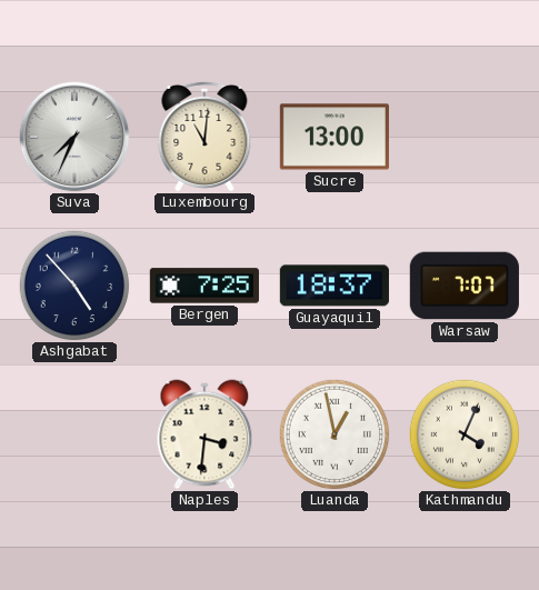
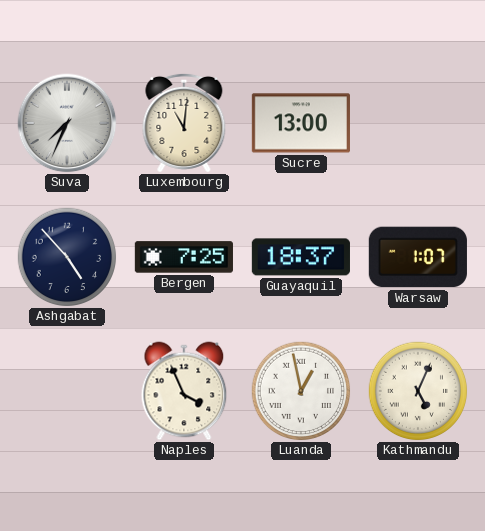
Warsaw: 7:07 -> 1:07 (418, 257)
Naples: 3:31 -> 3:56 (184, 391)
Kathmandu: 4:04 -> 5:04 (418, 391)
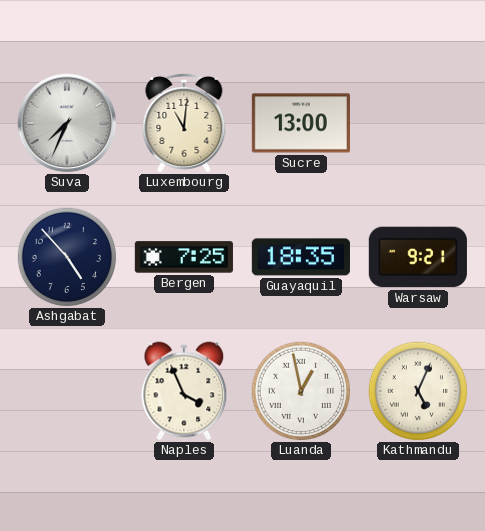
Guayaquil: 18:37 -> 18:35 (301, 257)
Warsaw: 1:07 -> 9:21 (418, 257)
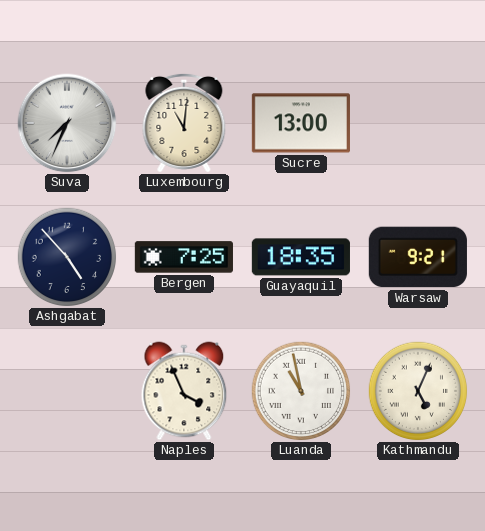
Luanda: 12:58 -> 10:58 (301, 391)
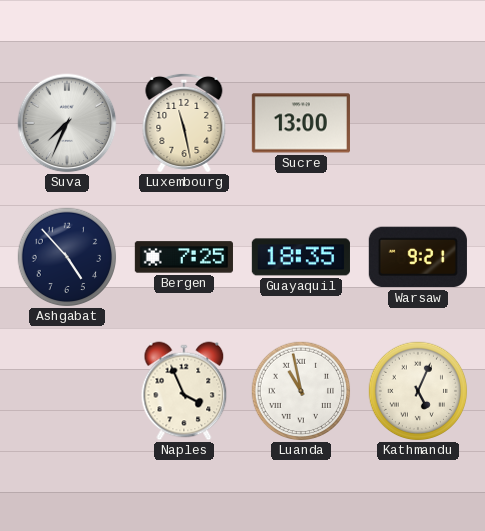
Luxembourg: 11:01 -> 11:28 (184, 123)
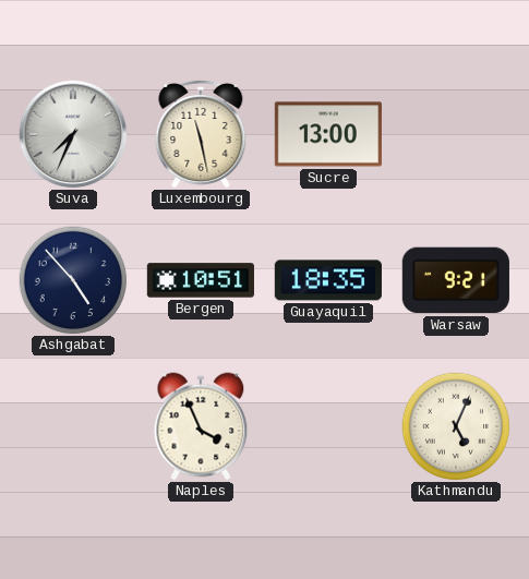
Bergen: 7:25 -> 10:51 (201, 280)
Luanda: 10:58 -> none (301, 391)
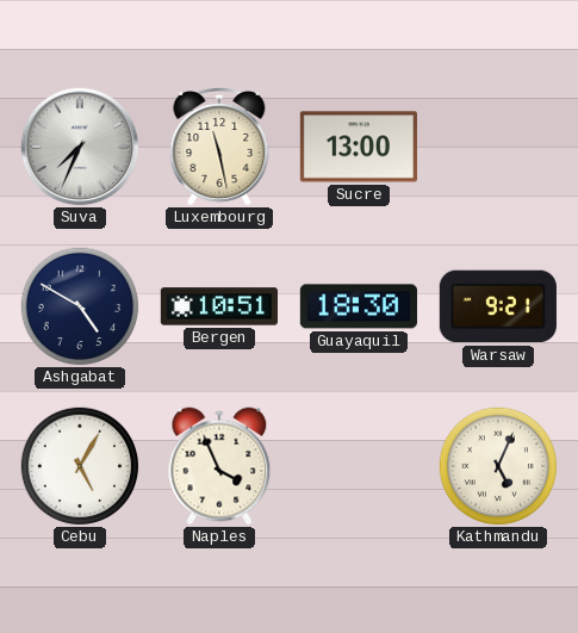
Ashgabat: 4:53 -> 4:50 (80, 306)
Guayaquil: 18:35 -> 18:30 (359, 306)
Cebu: none -> 5:05 (80, 466)
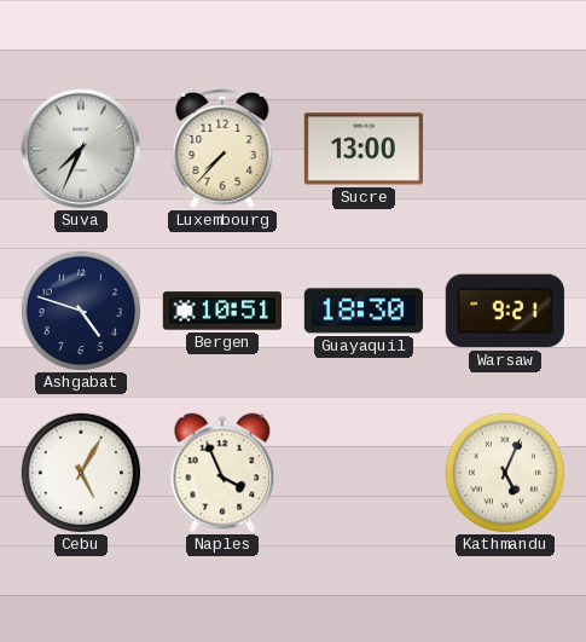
Luxembourg: 11:28 -> 7:37 (222, 149)
Ashgabat: 4:50 -> 4:48 (81, 311)
